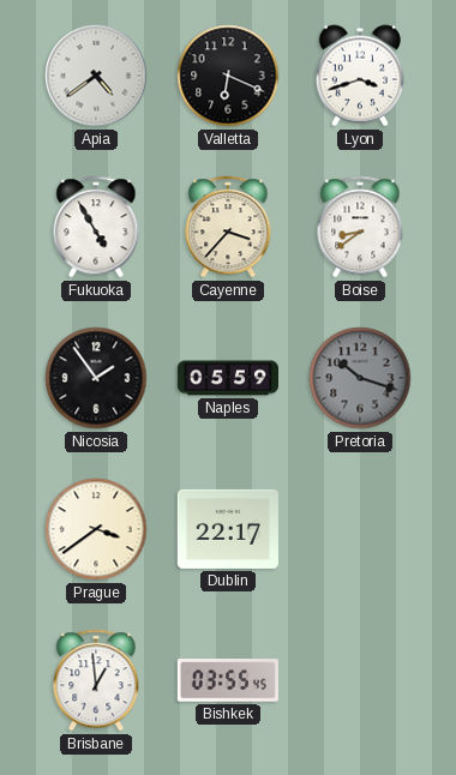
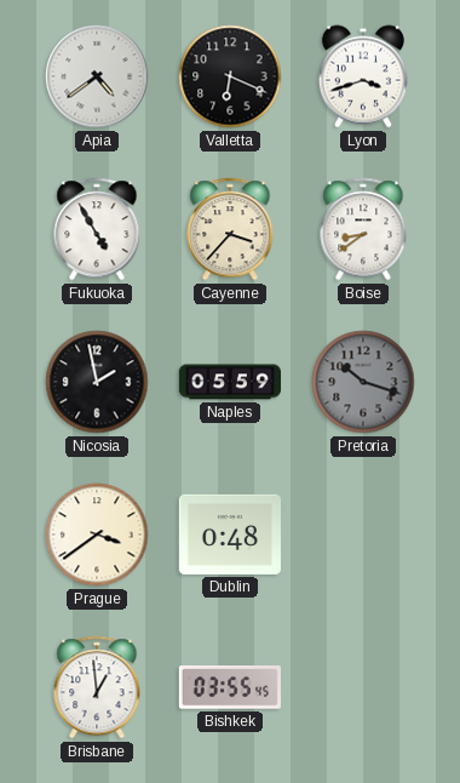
Nicosia: 1:54 -> 1:58 (97, 382)
Dublin: 22:17 -> 0:48 (230, 535)
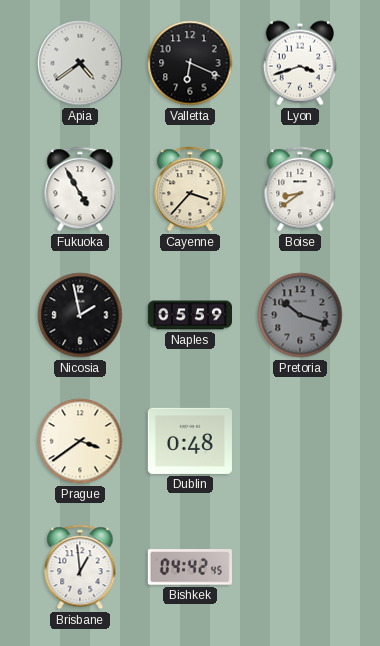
Bishkek: 03:55 -> 04:42 (190, 567)
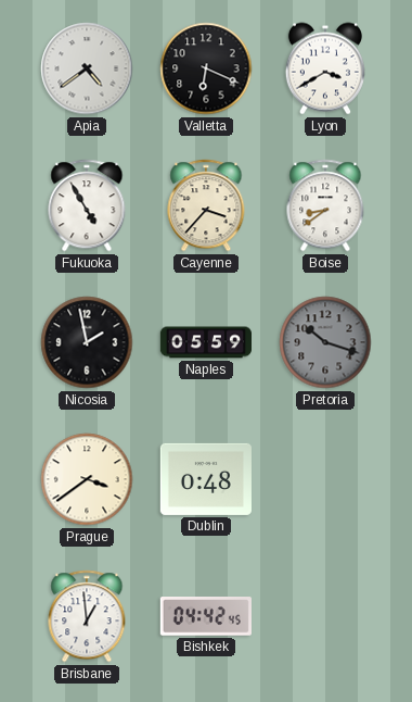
Lyon: 3:42 -> 3:40 (325, 68)
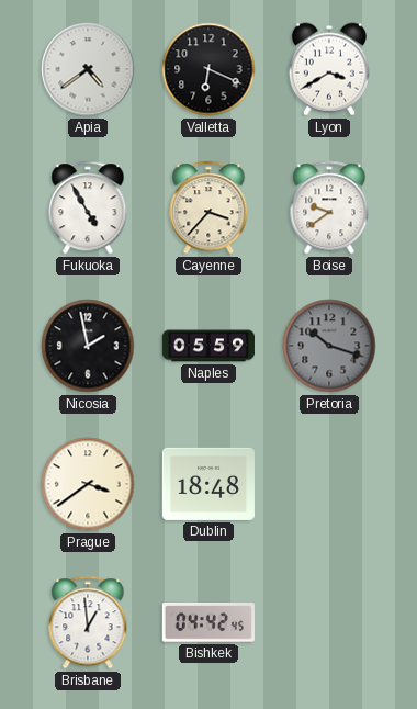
Boise: 8:39 -> 9:39 (329, 207)
Dublin: 0:48 -> 18:48 (208, 484)
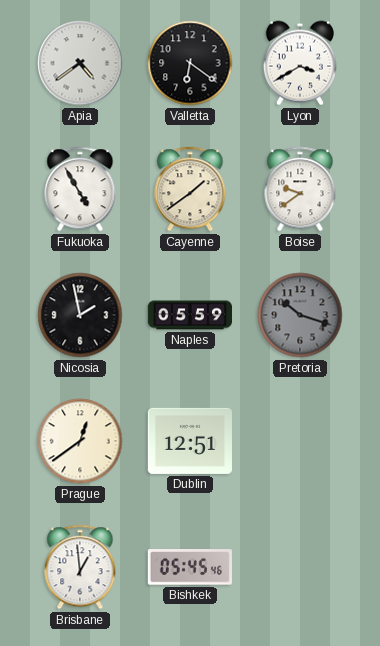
Valletta: 6:19 -> 6:21 (190, 63)
Cayenne: 3:37 -> 1:39 (190, 189)
Prague: 3:39 -> 12:39 (80, 441)
Dublin: 18:48 -> 12:51 (190, 441)
Bishkek: 04:42 -> 05:45 (190, 567)
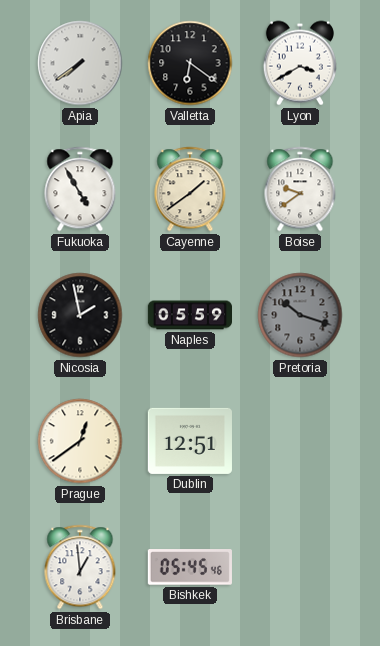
Apia: 4:39 -> 7:39 (80, 63)
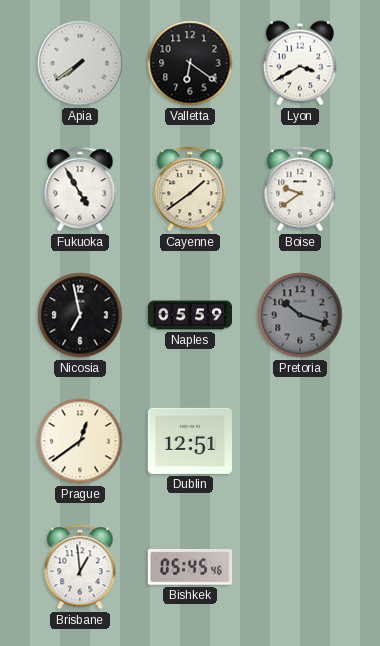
Nicosia: 1:58 -> 6:58 (80, 315)
